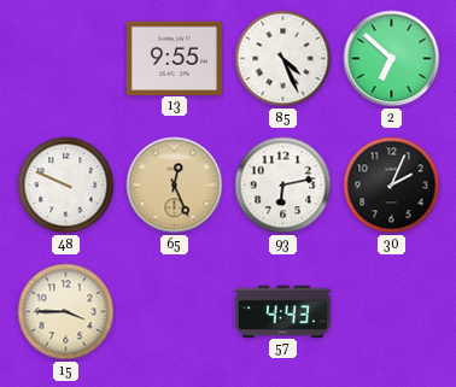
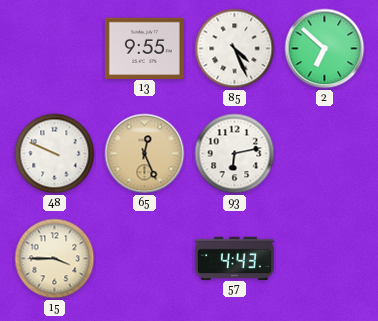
30: 2:04 -> none (392, 186)
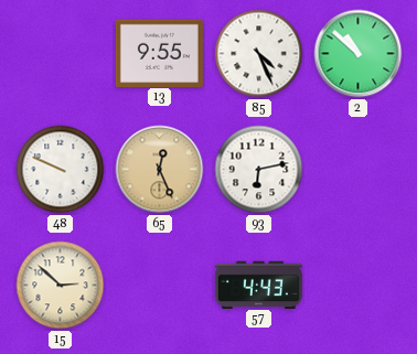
2: 6:52 -> 10:52 (359, 54)
15: 3:45 -> 2:52 (61, 286)
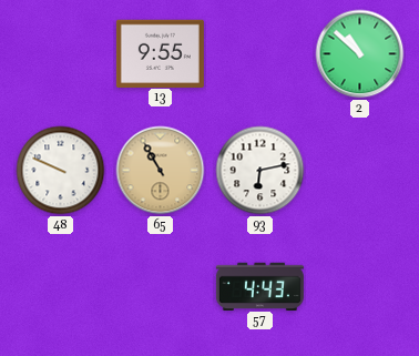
85: 4:26 -> none (259, 54)
65: 12:26 -> 10:55 (161, 171)
15: 2:52 -> none (61, 286)
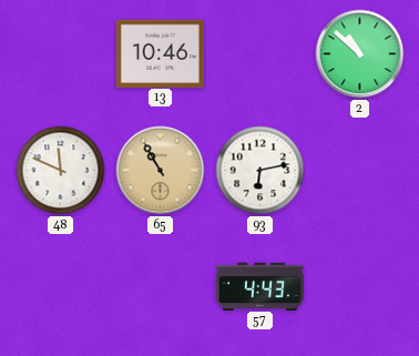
13: 9:55 -> 10:46 (160, 53)
48: 9:49 -> 11:49 (61, 171)
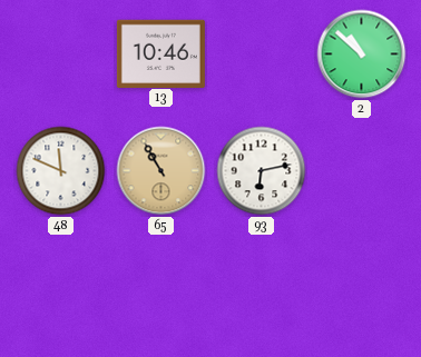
57: 4:43 -> none (259, 286)
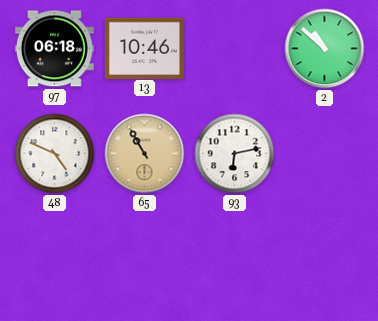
97: none -> 06:18 (54, 49)
48: 11:49 -> 4:49 (55, 154)
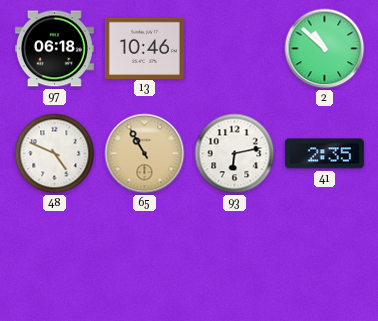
41: none -> 2:35 (324, 154)
